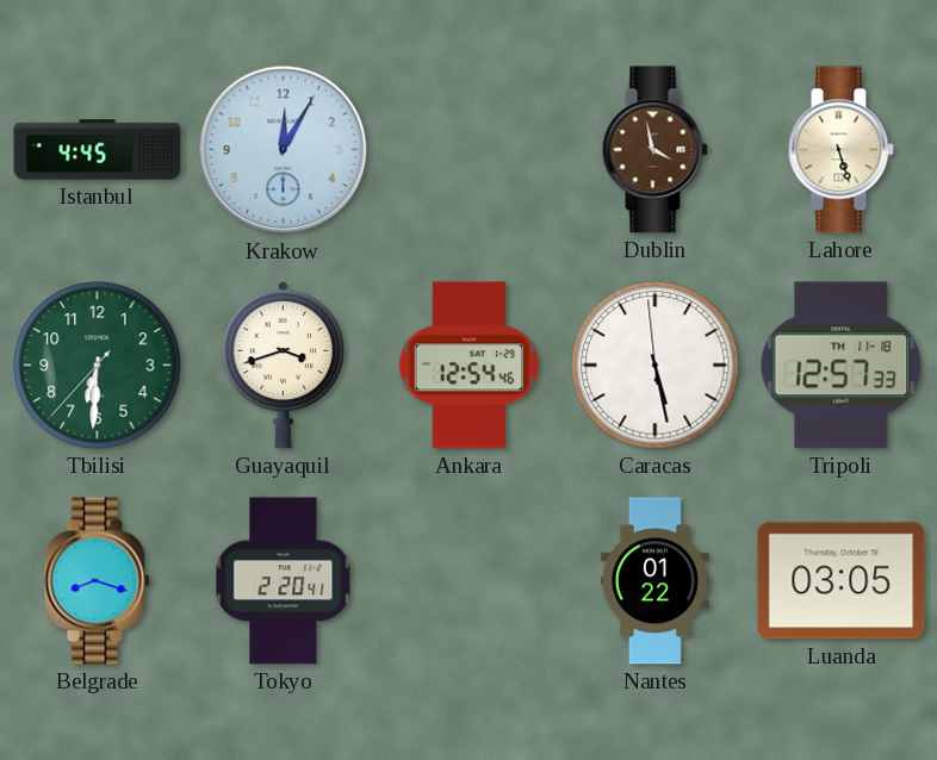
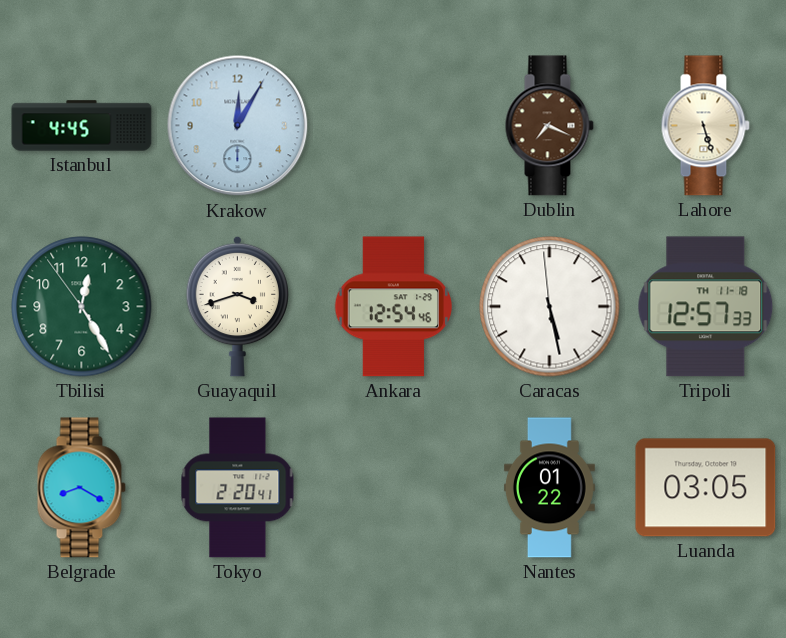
Dublin: 3:58 -> 7:19 (549, 126)
Tbilisi: 6:30 -> 12:24 (82, 307)
Belgrade: 8:18 -> 8:20 (81, 488)
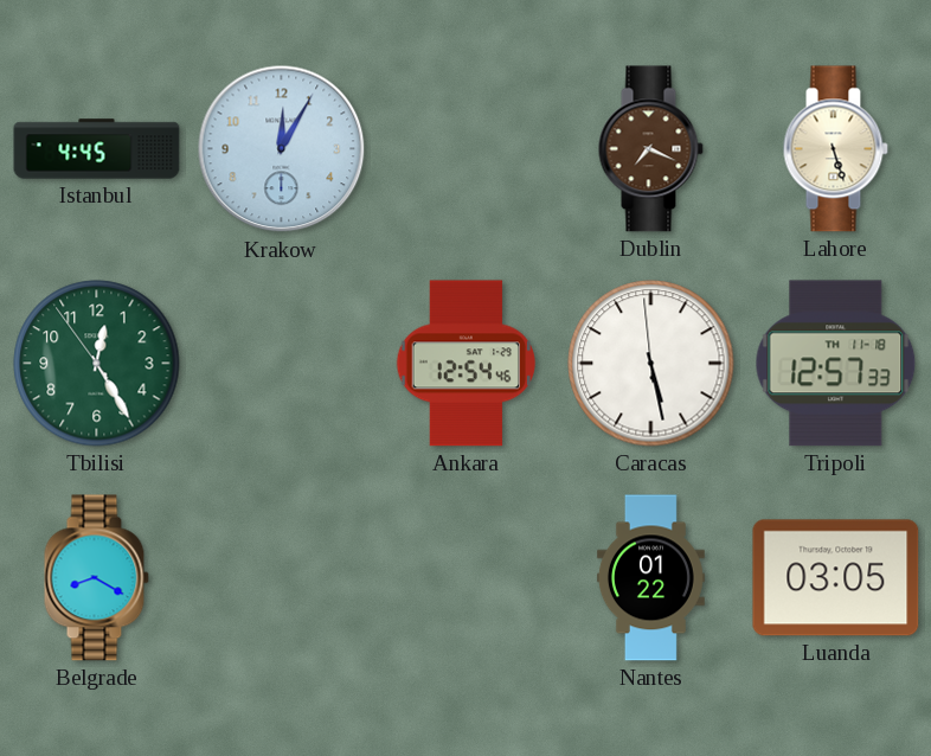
Guayaquil: 3:42 -> none (238, 306)
Tokyo: 2:20 -> none (238, 488)
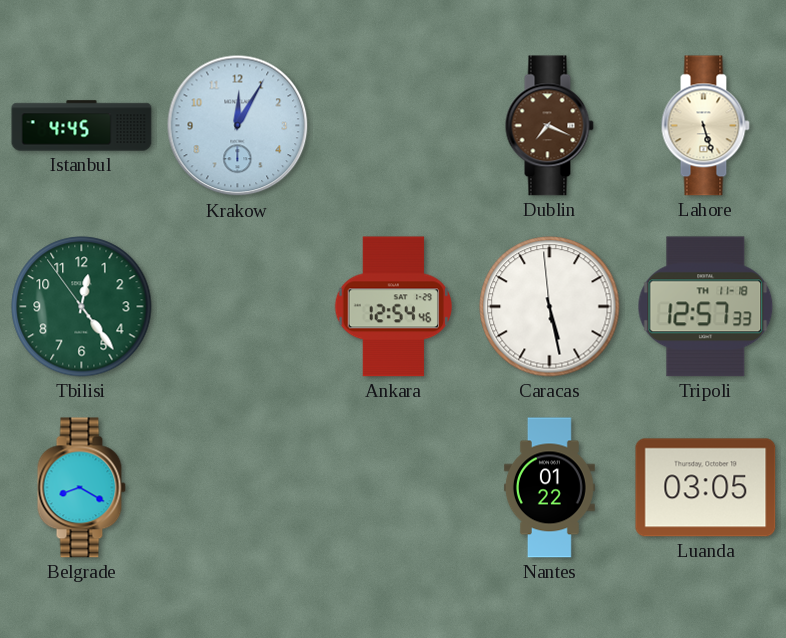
Tbilisi: 12:24 -> 12:23 (82, 307)
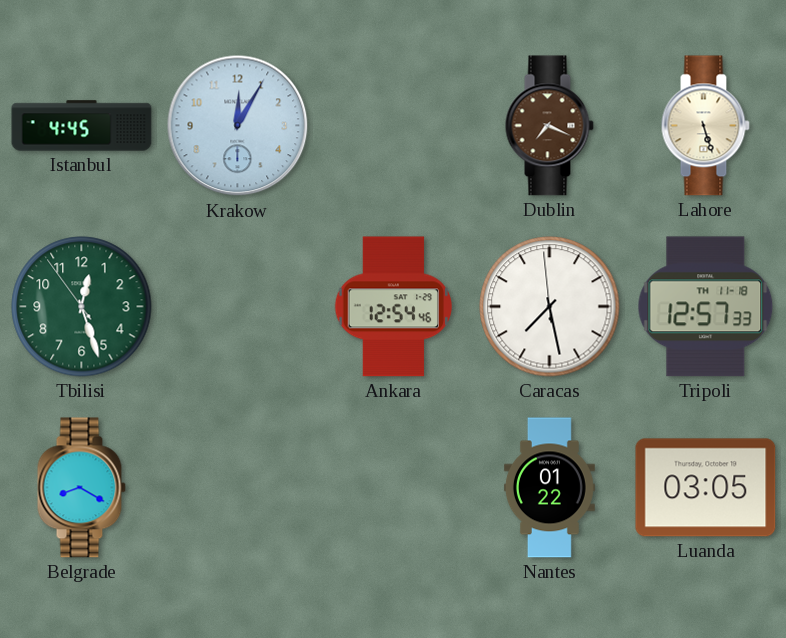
Tbilisi: 12:23 -> 12:26 (82, 307)
Caracas: 5:27 -> 7:27 (550, 307)
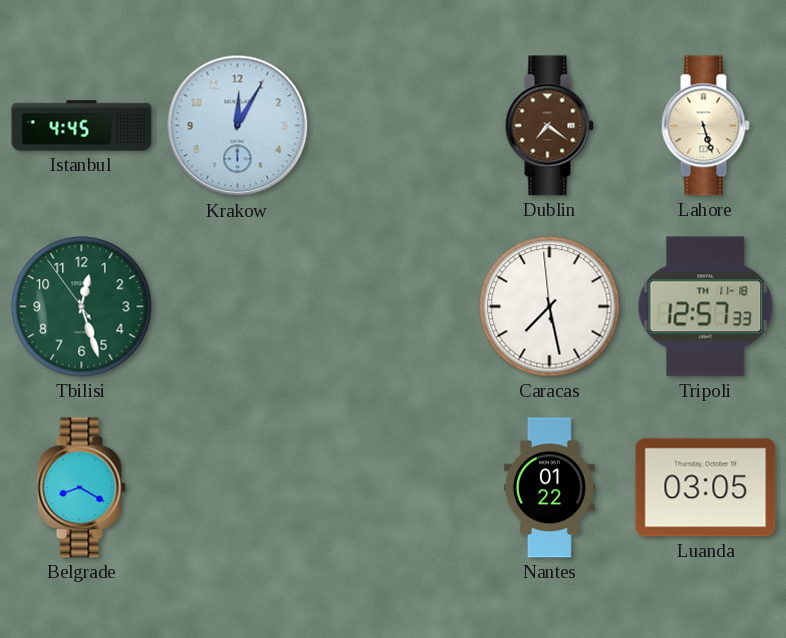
Dublin: 7:19 -> 7:21 (549, 126)
Ankara: 12:54 -> none (393, 307)
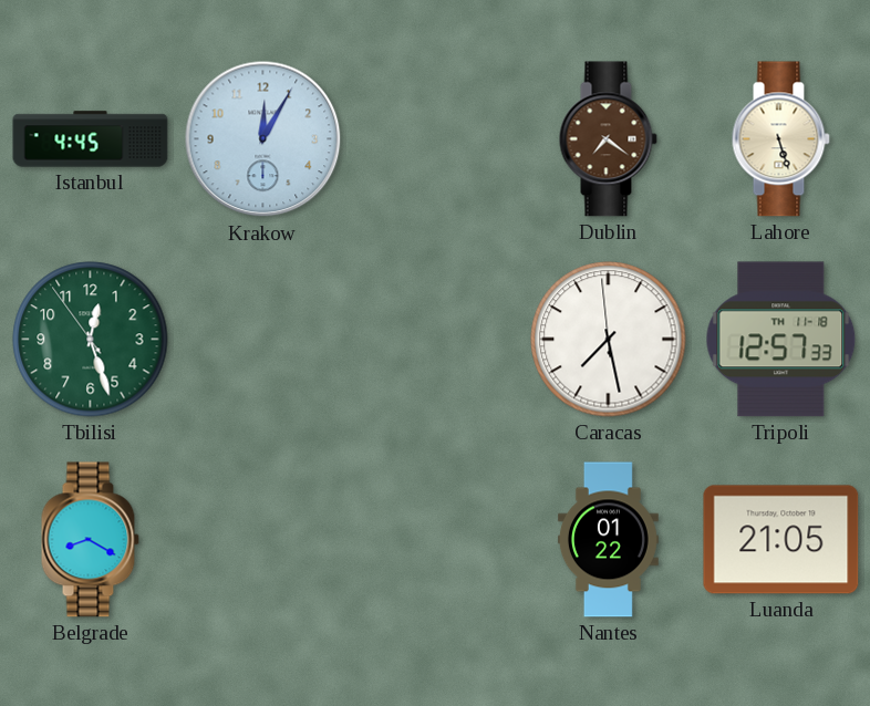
Luanda: 03:05 -> 21:05 (781, 540)
